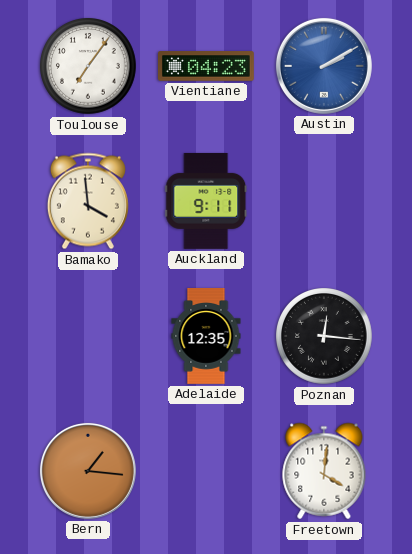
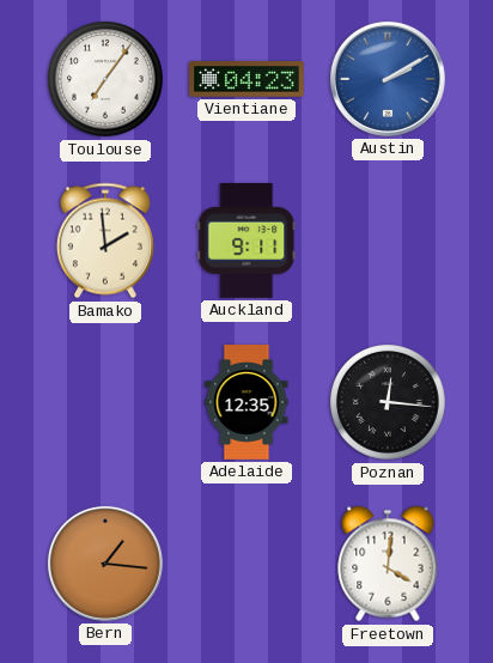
Bamako: 3:59 -> 1:59 (105, 241)
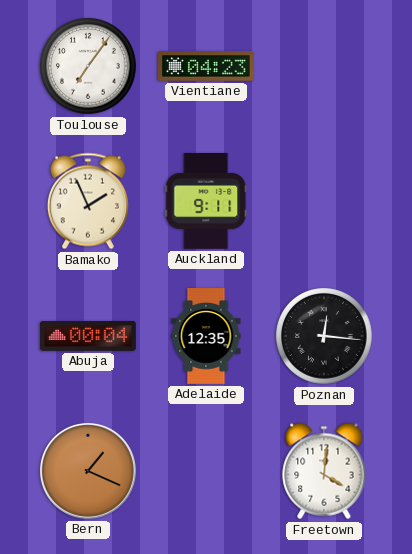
Austin: 2:10 -> none (388, 79)
Bamako: 1:59 -> 1:56 (88, 201)
Abuja: none -> 00:04 (89, 336)
Bern: 1:16 -> 1:19 (88, 471)
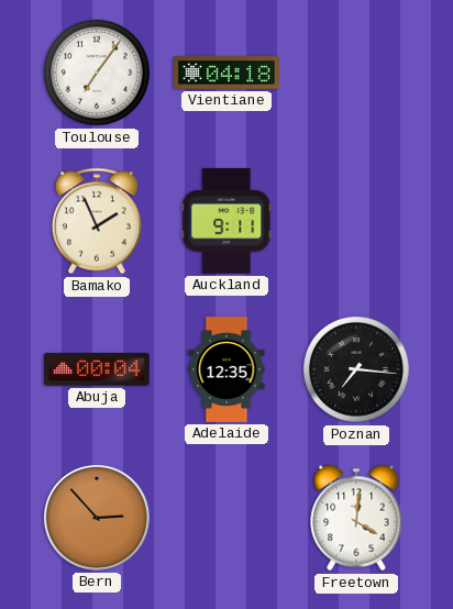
Vientiane: 04:23 -> 04:18 (228, 73)
Poznan: 12:16 -> 7:16 (357, 370)
Bern: 1:19 -> 2:53 (97, 518)
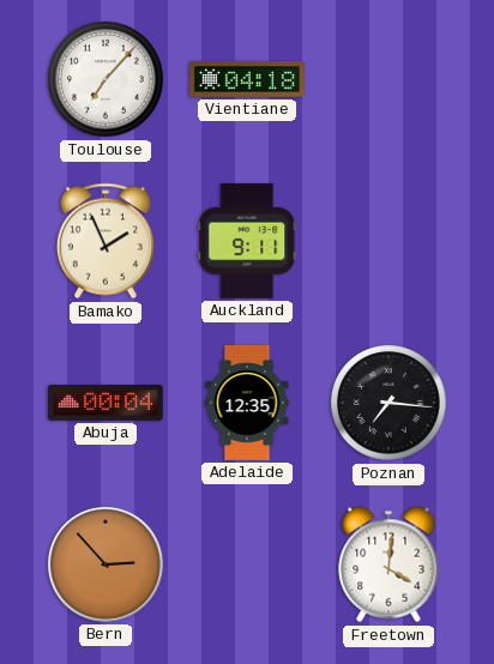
Toulouse: 7:06 -> 7:07 (107, 80)
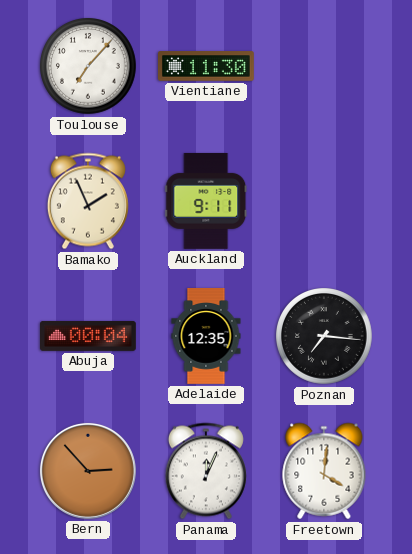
Vientiane: 04:18 -> 11:30 (207, 66)
Panama: none -> 12:04 (206, 471)
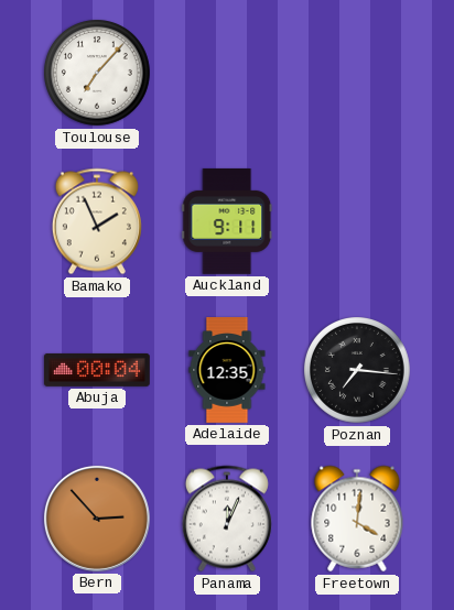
Vientiane: 11:30 -> none (207, 66)
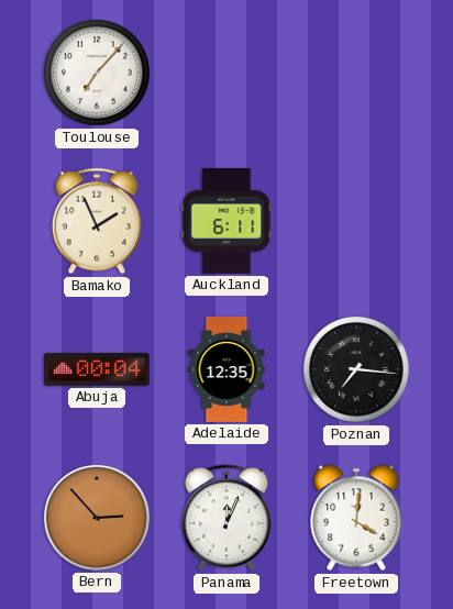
Auckland: 9:11 -> 6:11 (226, 221)
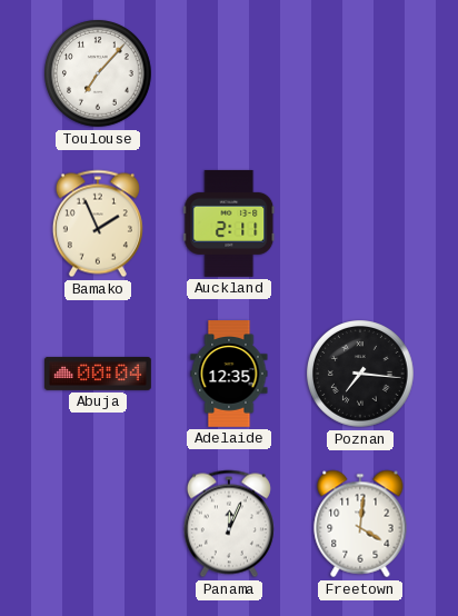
Auckland: 6:11 -> 2:11 (229, 223)
Bern: 2:53 -> none (97, 518)
